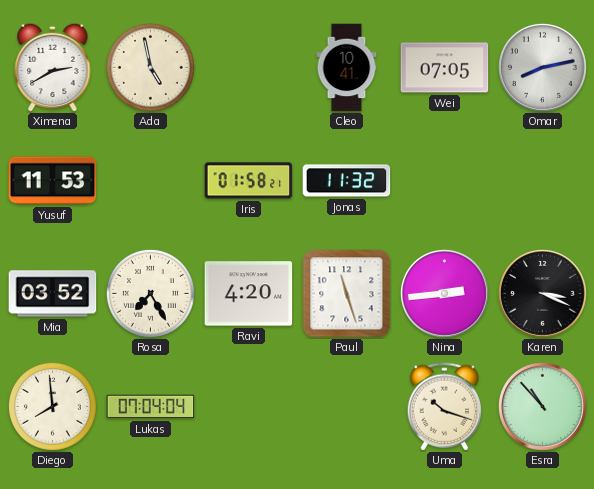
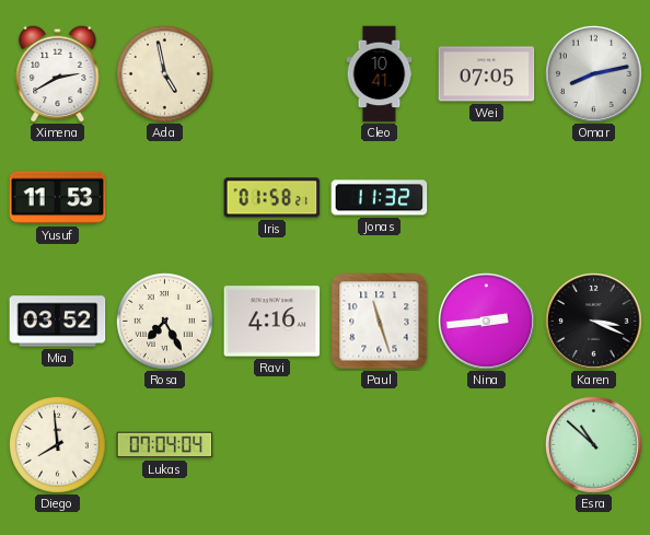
Ravi: 4:20 -> 4:16 (272, 322)
Uma: 10:18 -> none (445, 407)
Esra: 10:53 -> 10:52 (593, 444)
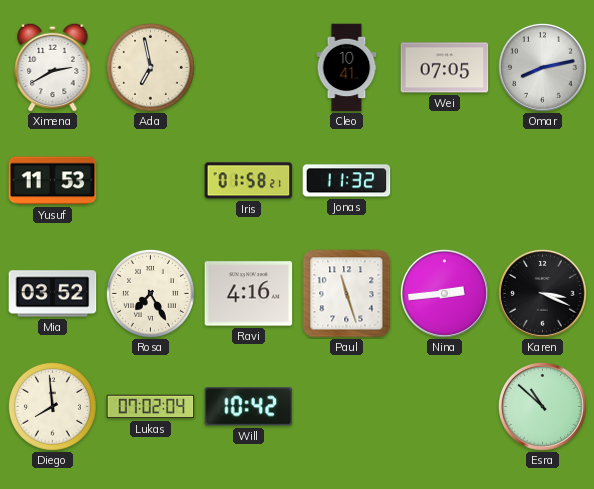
Ada: 4:58 -> 6:58 (150, 67)
Lukas: 07:04 -> 07:02 (151, 407)
Will: none -> 10:42 (249, 407)
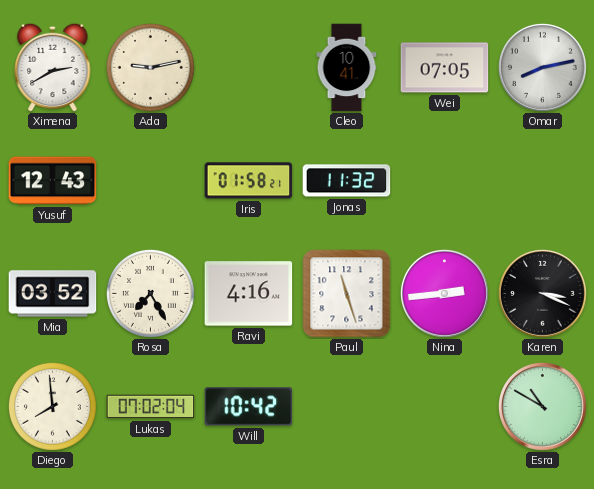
Ada: 6:58 -> 9:13 (150, 67)
Yusuf: 11:53 -> 12:43 (53, 181)
Esra: 10:52 -> 10:50 (542, 406)
